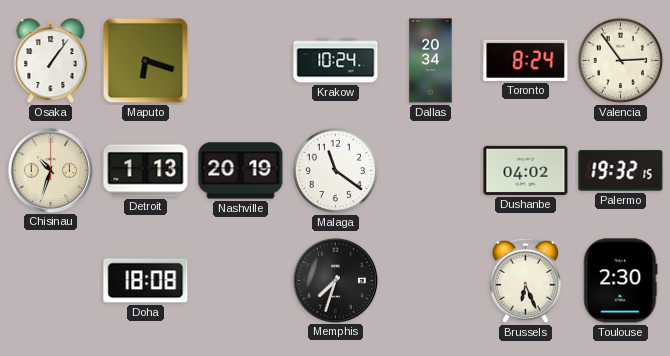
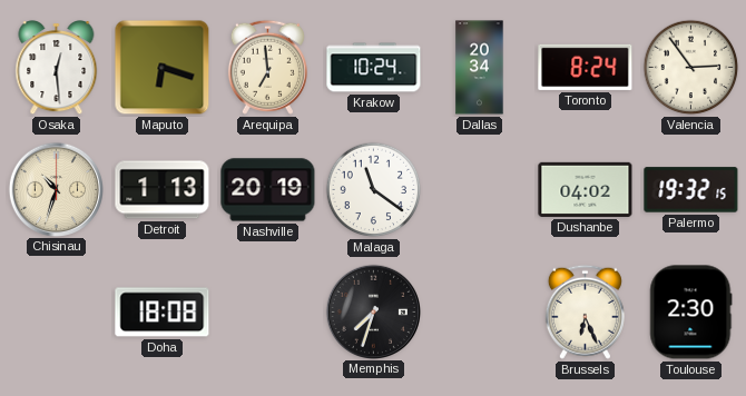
Osaka: 1:06 -> 12:29 (57, 68)
Arequipa: none -> 6:59 (267, 67)
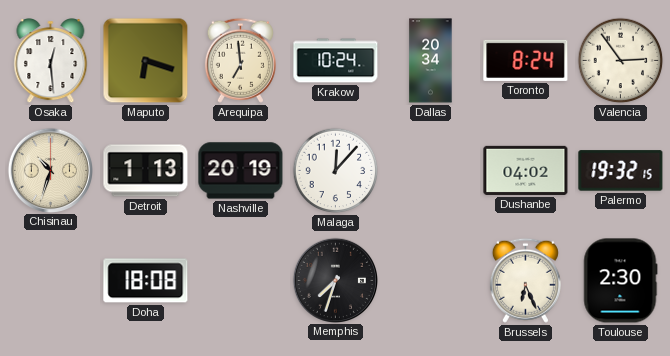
Malaga: 11:21 -> 12:07 (336, 171)
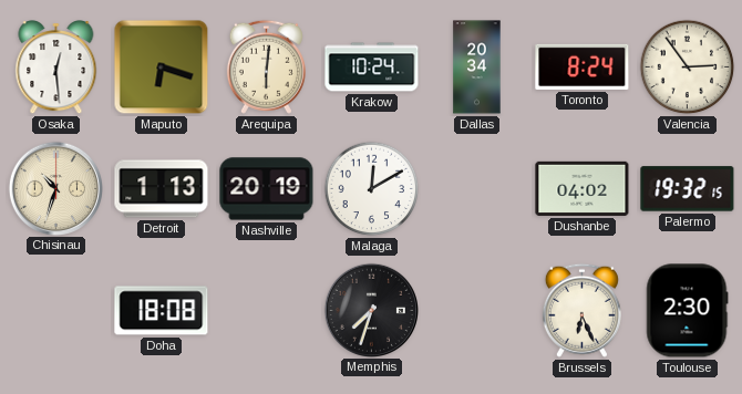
Arequipa: 6:59 -> 6:01 (266, 66)
Malaga: 12:07 -> 12:10 (372, 189)
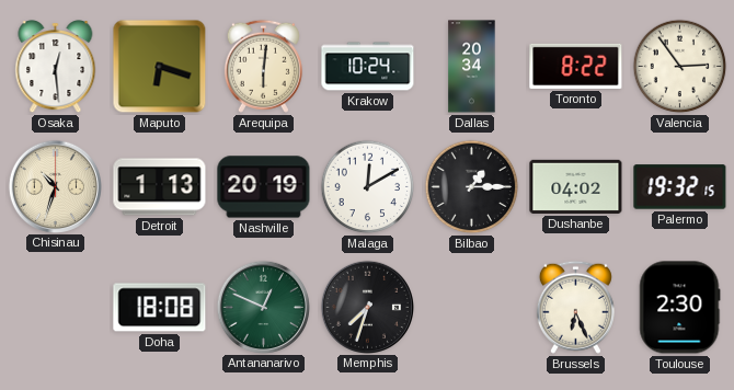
Toronto: 8:24 -> 8:22 (576, 66)
Bilbao: none -> 1:15 (472, 187)
Antananarivo: none -> 12:49 (263, 307)
